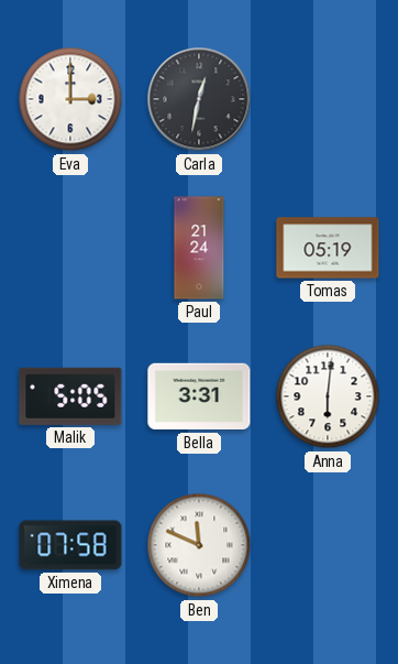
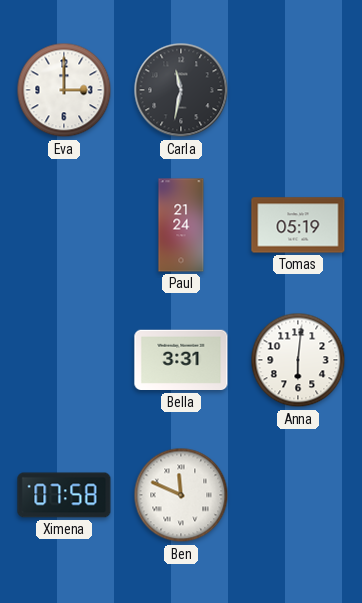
Carla: 12:32 -> 11:32 (181, 90)
Malik: 5:05 -> none (70, 396)
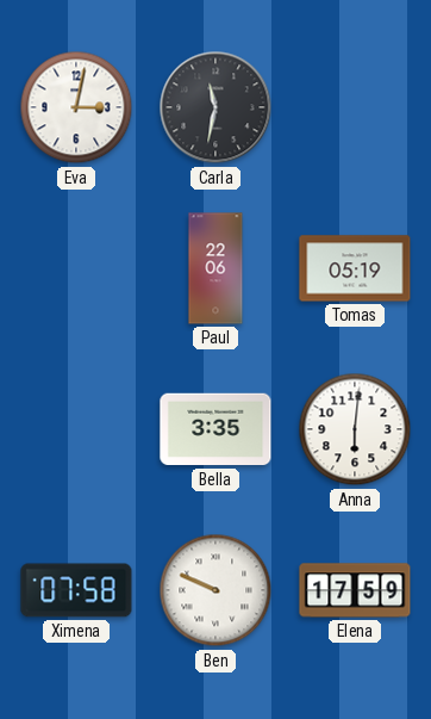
Eva: 3:00 -> 3:02 (76, 107)
Paul: 21:24 -> 22:06 (215, 268)
Bella: 3:31 -> 3:35 (215, 429)
Ben: 11:49 -> 9:49 (215, 590)
Elena: none -> 17:59 (355, 590)
